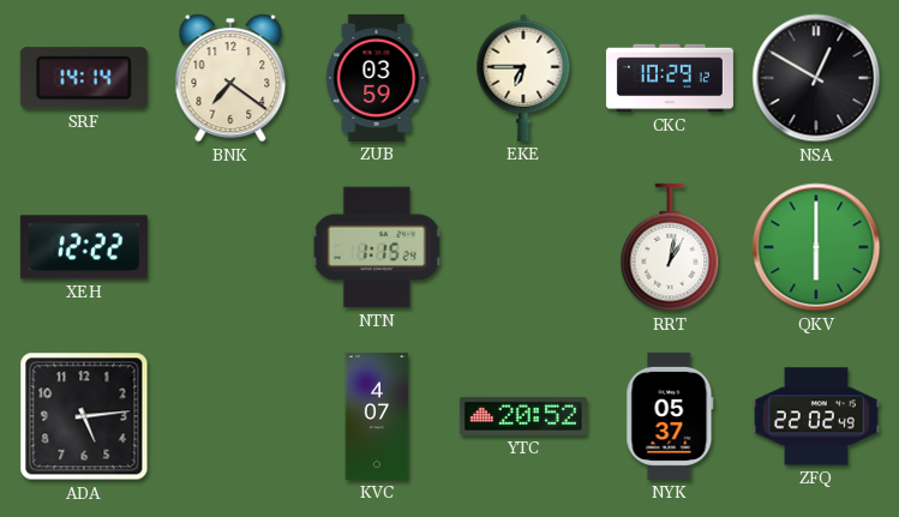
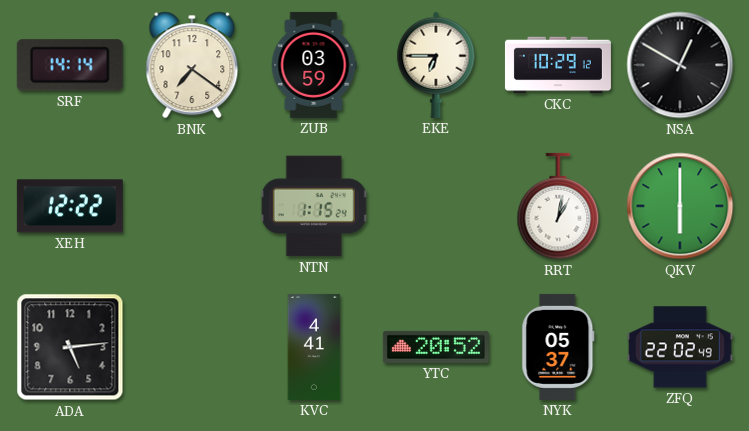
KVC: 4:07 -> 4:41 (314, 347)
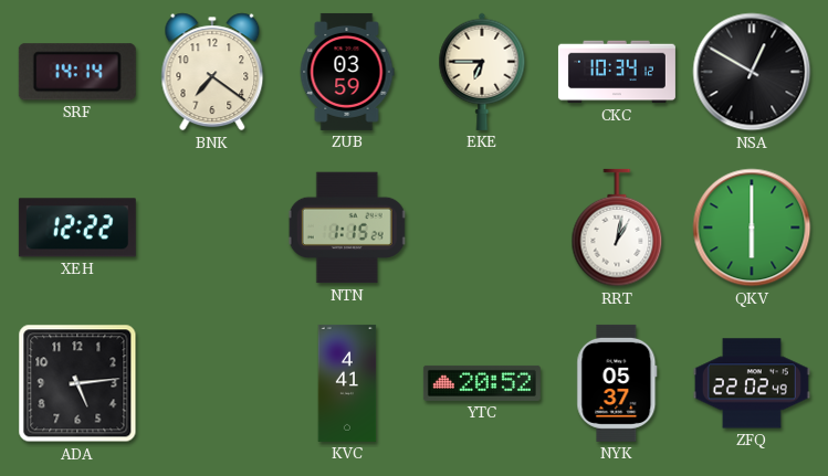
CKC: 10:29 -> 10:34 (617, 72)
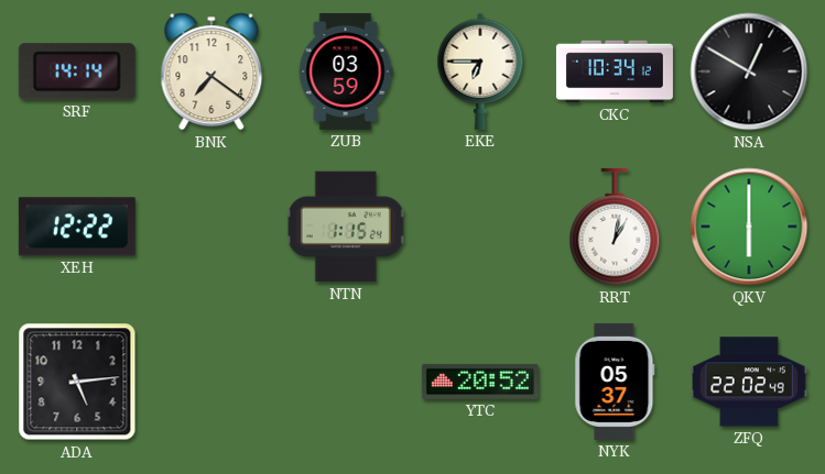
KVC: 4:41 -> none (347, 383)
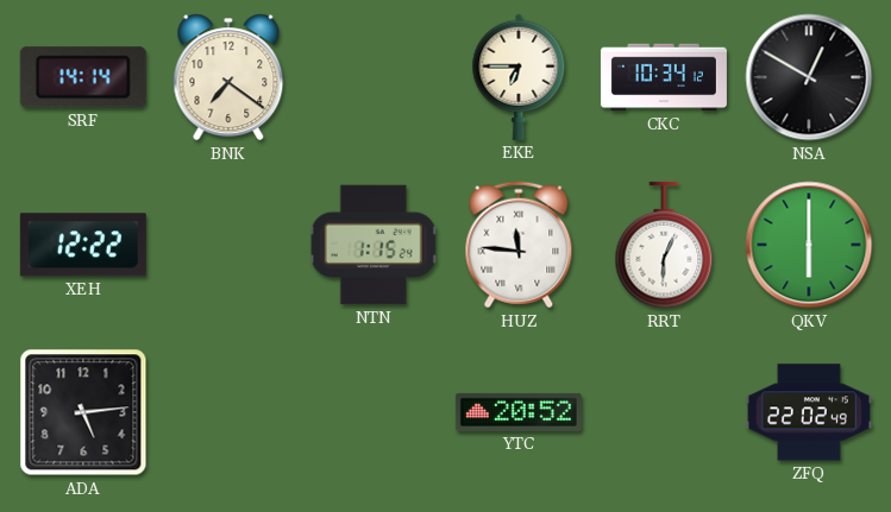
ZUB: 03:59 -> none (346, 71)
HUZ: none -> 11:46 (519, 245)
RRT: 1:02 -> 6:04 (664, 245)
NYK: 05:37 -> none (615, 382)
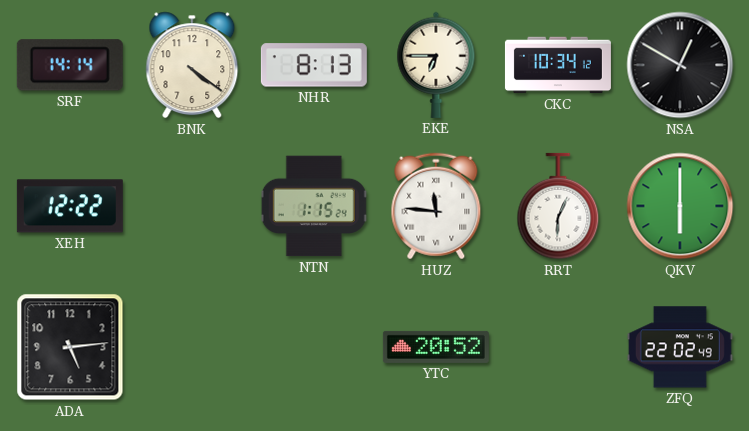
BNK: 7:21 -> 4:21 (192, 65)
NHR: none -> 8:13 (314, 65)
